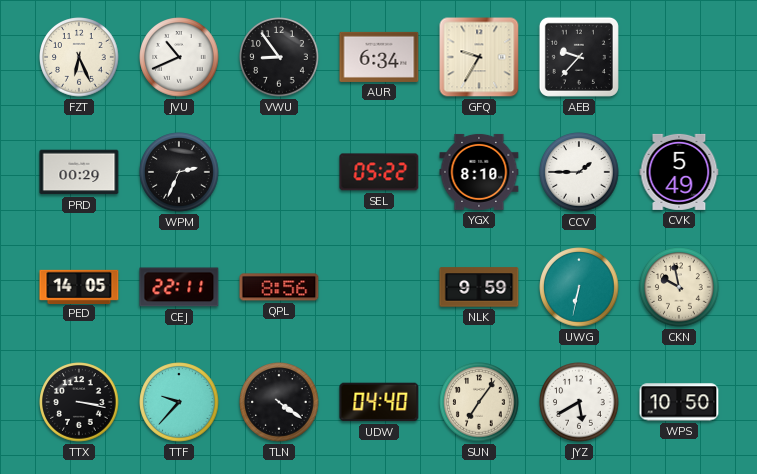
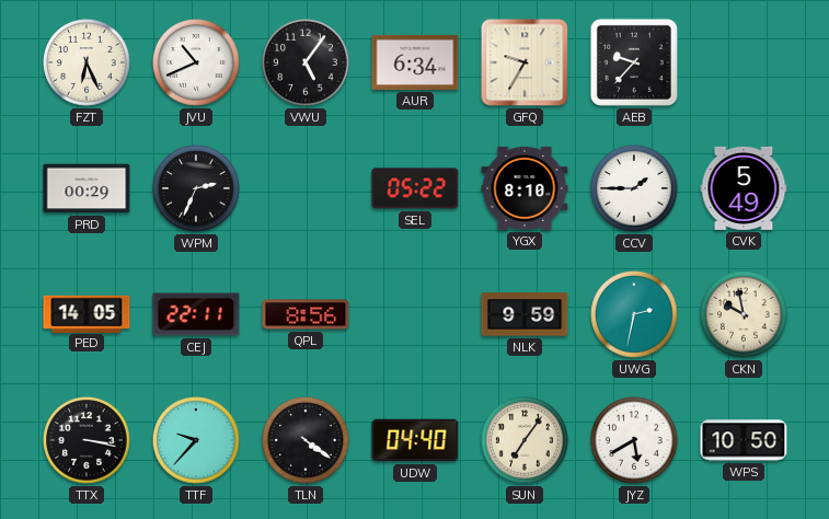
VWU: 8:54 -> 5:06 (306, 62)
UWG: 6:32 -> 2:32 (634, 314)
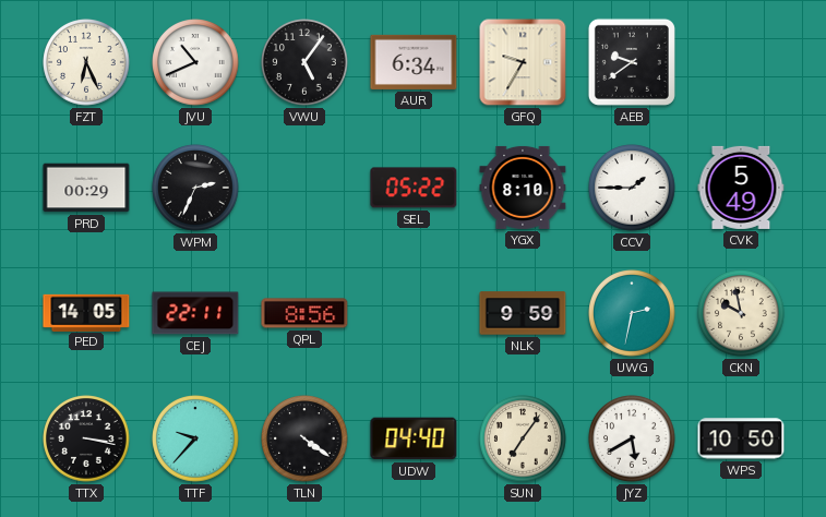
AEB: 9:37 -> 9:39 (632, 62)
